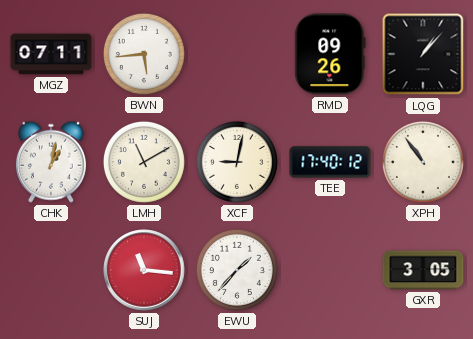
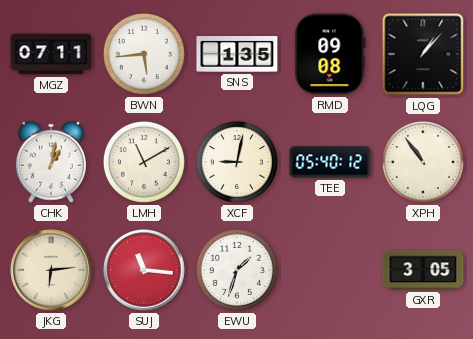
SNS: none -> 1:35 (237, 55)
RMD: 09:26 -> 09:08 (330, 54)
TEE: 17:40 -> 05:40 (330, 162)
JKG: none -> 6:14 (51, 270)
EWU: 1:37 -> 1:33 (237, 270)
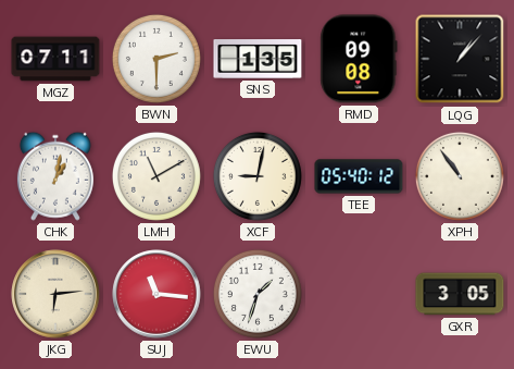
BWN: 5:44 -> 2:30 (156, 59)
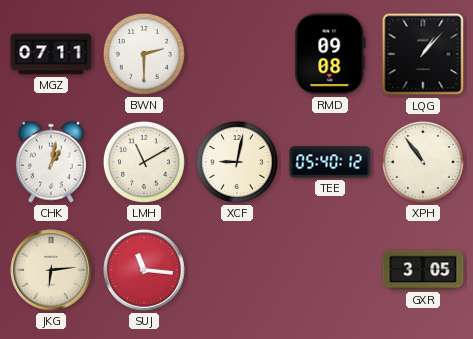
SNS: 1:35 -> none (258, 60)
EWU: 1:33 -> none (258, 294)
